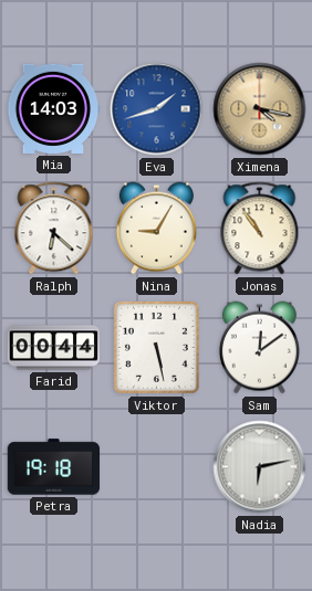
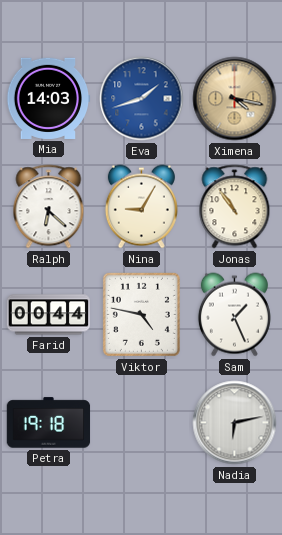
Viktor: 5:28 -> 4:47 (141, 314)
Sam: 12:09 -> 1:26 (234, 315)
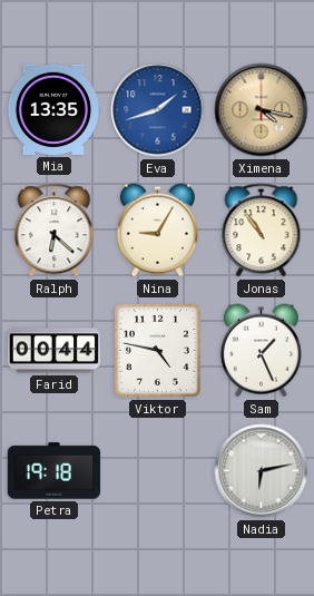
Mia: 14:03 -> 13:35 (53, 109)
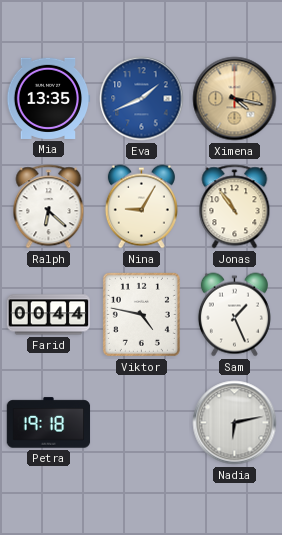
Eva: 1:42 -> 1:41 (142, 99)
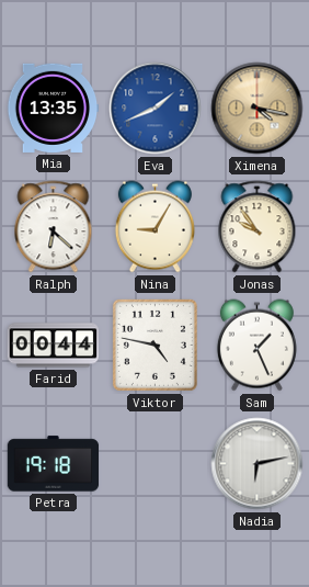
Jonas: 10:54 -> 9:54 (257, 227)
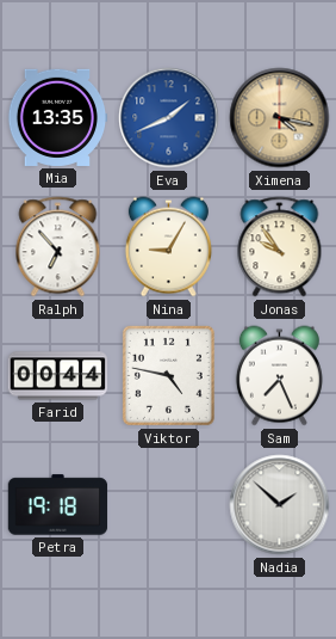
Ralph: 6:22 -> 6:53 (58, 247)
Sam: 1:26 -> 7:26 (279, 376)
Nadia: 6:13 -> 1:52 (280, 505)
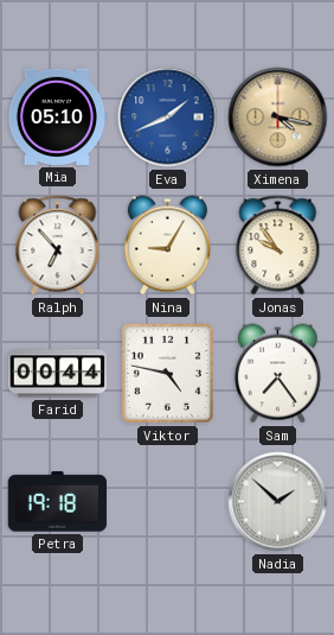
Mia: 13:35 -> 05:10 (57, 116)
Sam: 7:26 -> 7:24 (277, 374)
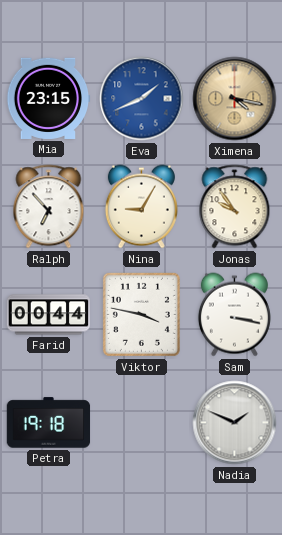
Mia: 05:10 -> 23:15 (48, 98)
Viktor: 4:47 -> 3:47 (141, 314)
Sam: 7:24 -> 3:17 (234, 315)
Nadia: 1:52 -> 1:49 (235, 423)
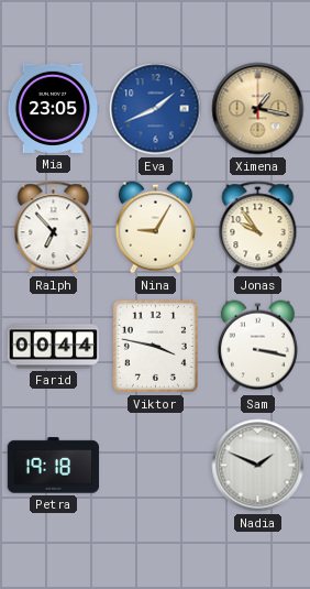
Mia: 23:15 -> 23:05 (53, 108)
Ximena: 4:17 -> 1:17 (258, 109)
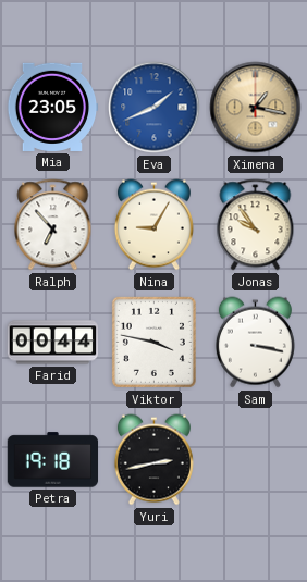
Yuri: none -> 2:43 (153, 460)
Nadia: 1:49 -> none (258, 466)
